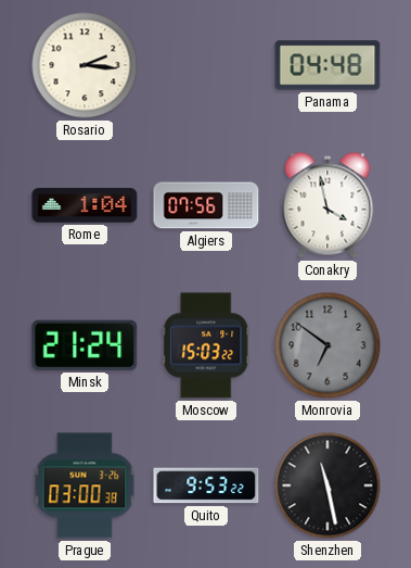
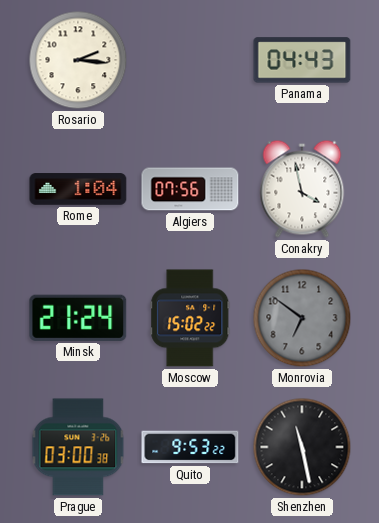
Panama: 04:48 -> 04:43 (302, 60)
Moscow: 15:03 -> 15:02 (190, 318)
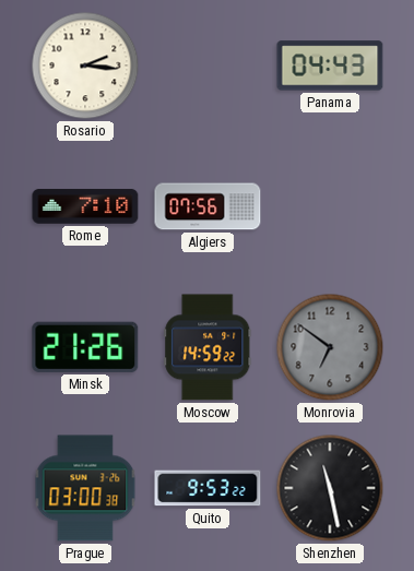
Rome: 1:04 -> 7:10 (85, 206)
Conakry: 3:58 -> none (302, 189)
Minsk: 21:24 -> 21:26 (85, 347)
Moscow: 15:02 -> 14:59 (208, 347)
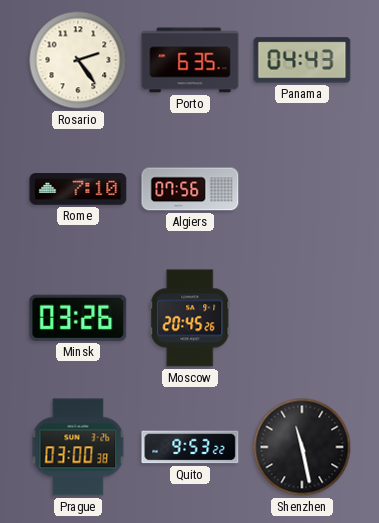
Rosario: 2:16 -> 2:24 (78, 60)
Porto: none -> 6:35 (190, 60)
Minsk: 21:26 -> 03:26 (78, 318)
Moscow: 14:59 -> 20:45 (190, 318)
Monrovia: 6:51 -> none (330, 347)
